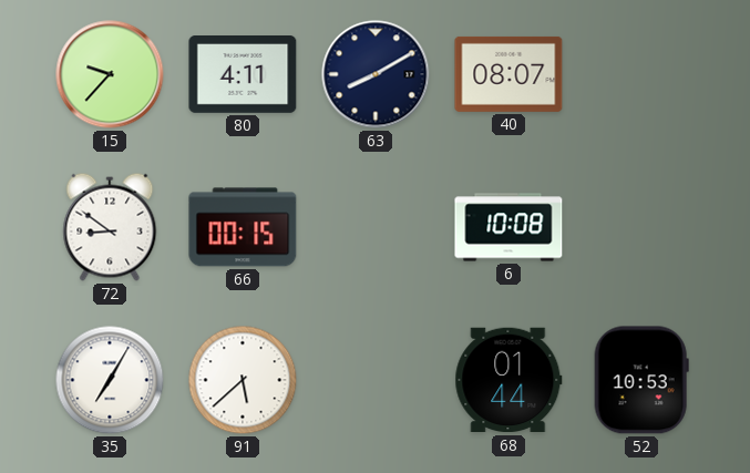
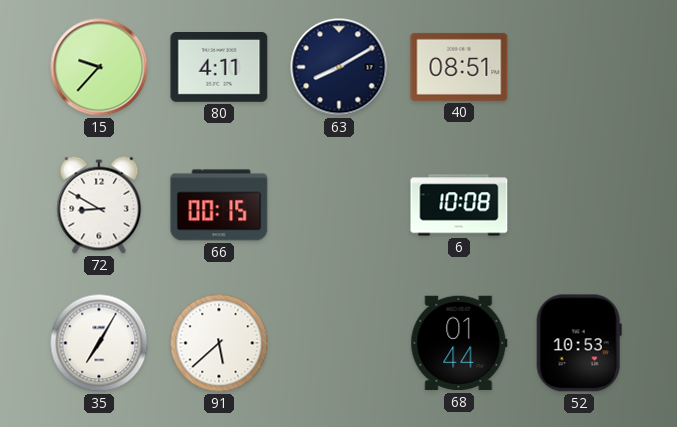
40: 08:07 -> 08:51 (459, 67)
72: 8:51 -> 8:50 (99, 205)
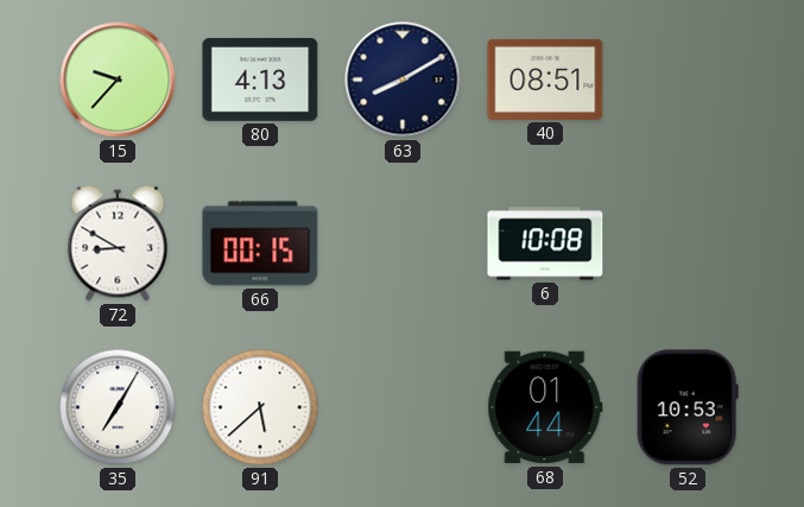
80: 4:11 -> 4:13 (260, 81)
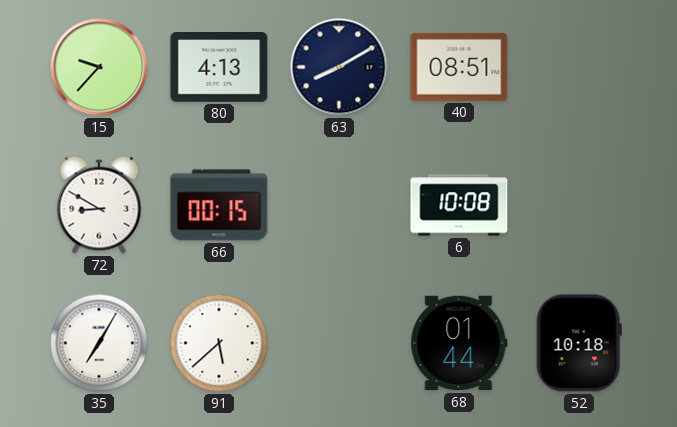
52: 10:53 -> 10:18 (579, 343)
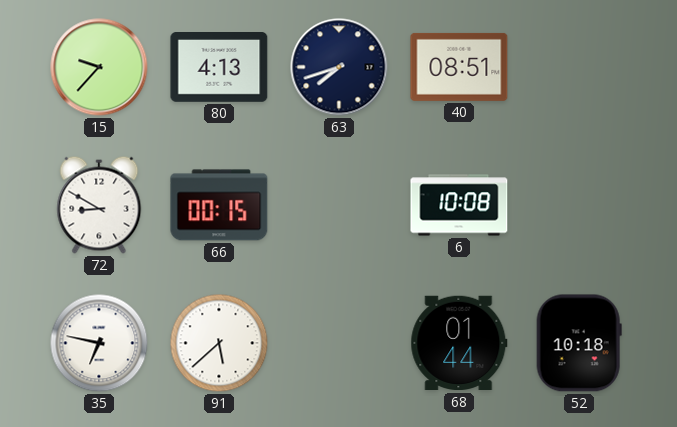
63: 8:10 -> 7:42 (339, 67)
35: 7:05 -> 6:47 (99, 343)
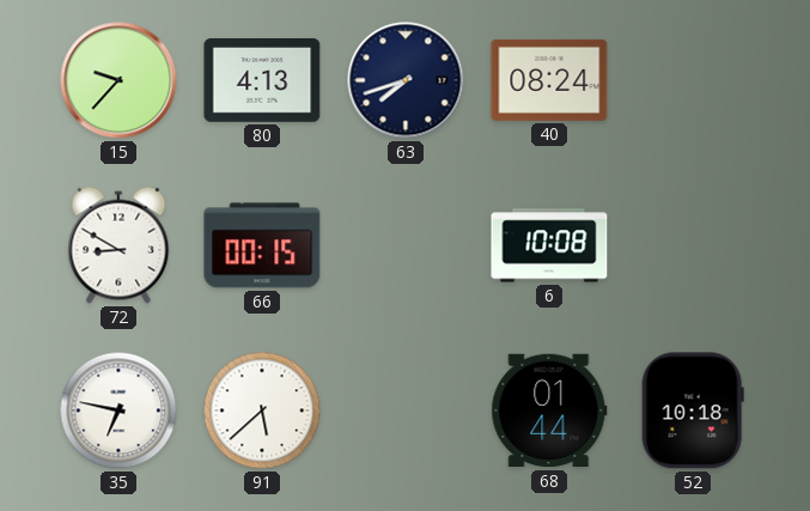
40: 08:51 -> 08:24 (549, 80)
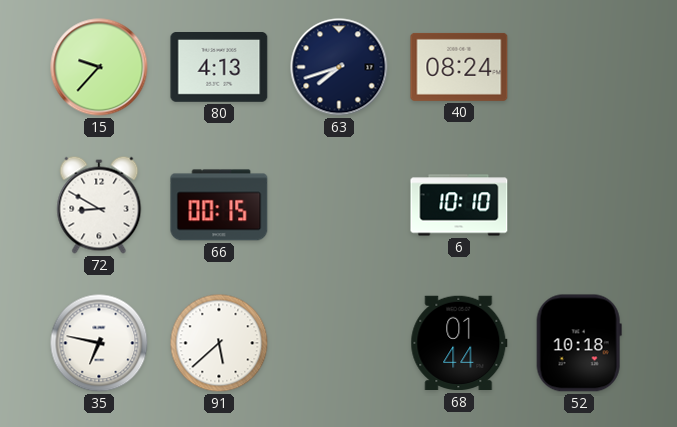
6: 10:08 -> 10:10 (459, 205)
